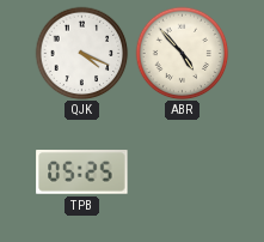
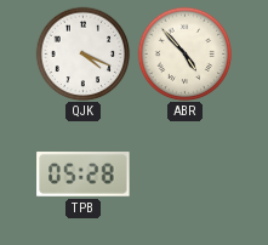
TPB: 05:25 -> 05:28 (84, 175)
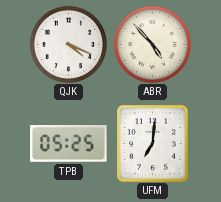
TPB: 05:28 -> 05:25 (69, 144)
UFM: none -> 7:01 (153, 144)
